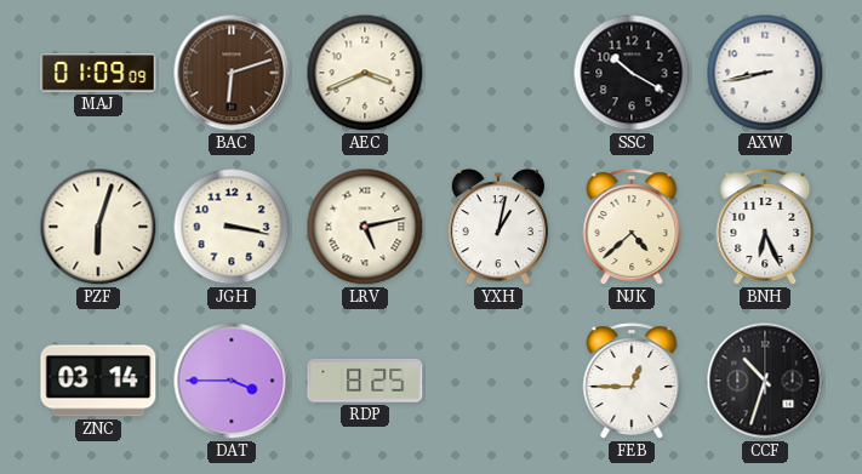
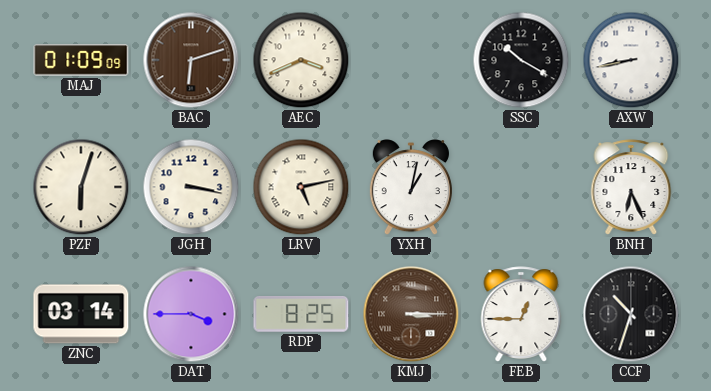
NJK: 4:38 -> none (632, 227)
KMJ: none -> 3:15 (411, 314)
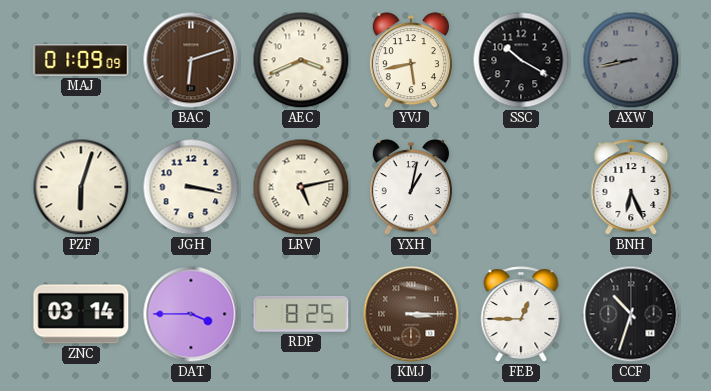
YVJ: none -> 5:43 (411, 61)
AXW dial: white -> grey (631, 60)
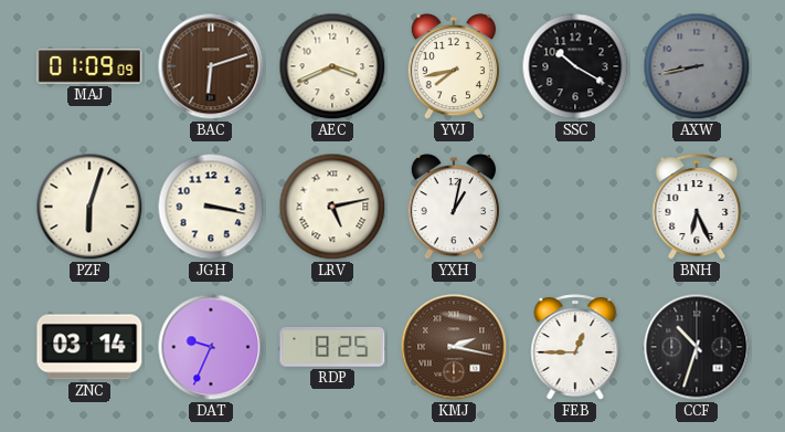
YVJ: 5:43 -> 7:43 (454, 67)
DAT: 3:45 -> 9:34 (211, 347)
KMJ: 3:15 -> 2:17 (454, 347)
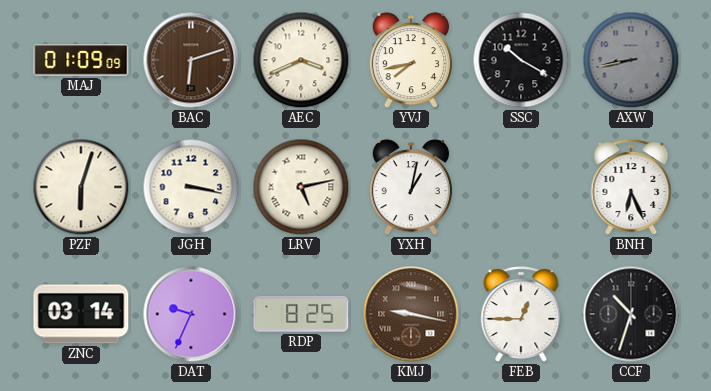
KMJ: 2:17 -> 9:17 (411, 314)
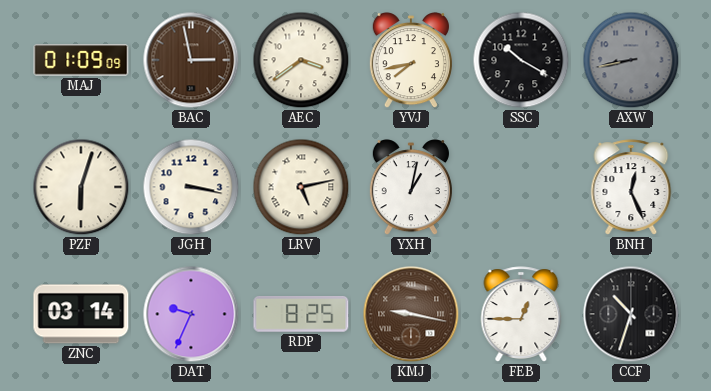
BAC: 6:12 -> 2:58 (191, 60)
AEC: 3:41 -> 3:39 (301, 60)
BNH: 6:26 -> 12:26 (631, 187)
